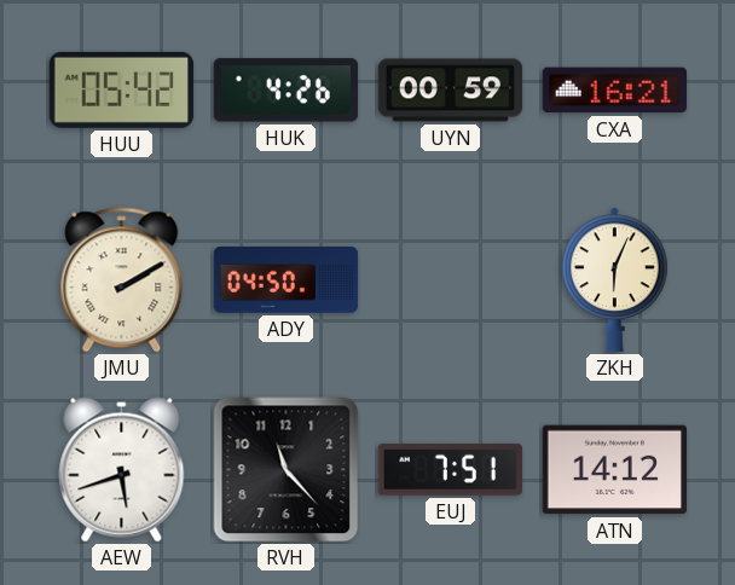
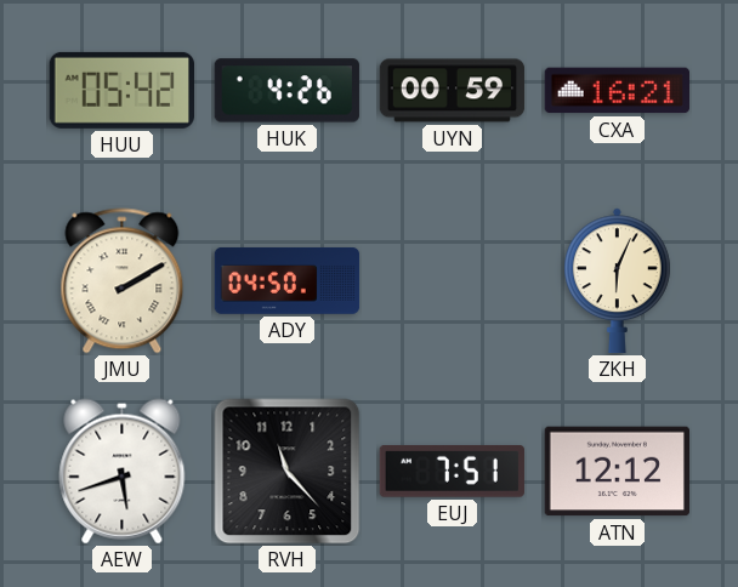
ATN: 14:12 -> 12:12 (617, 472)
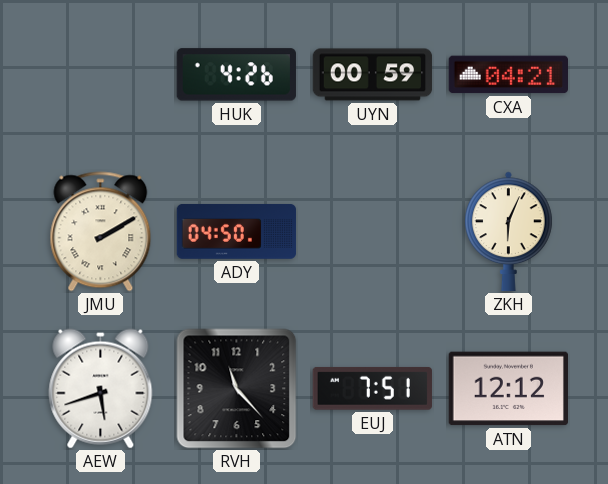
HUU: 05:42 -> none (121, 90)
CXA: 16:21 -> 04:21 (508, 75)
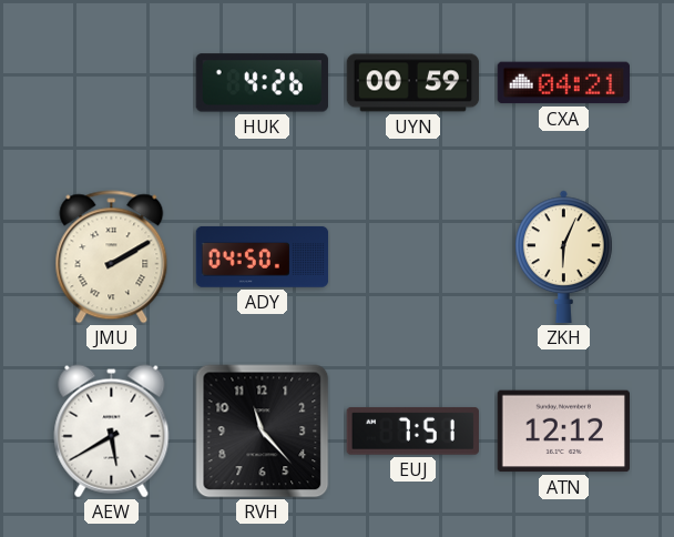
AEW: 5:42 -> 5:40 (112, 432)
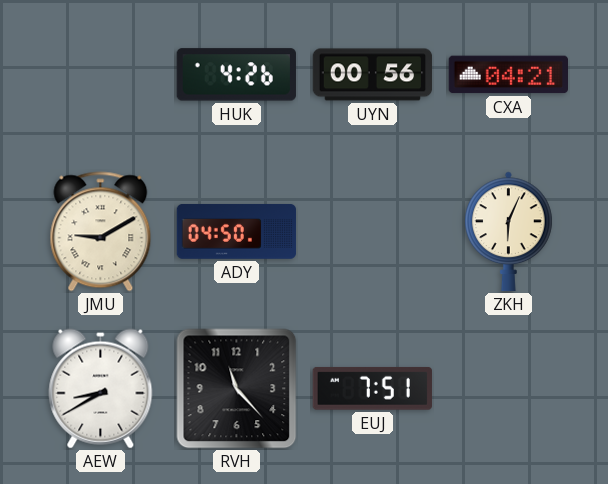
UYN: 00:59 -> 00:56 (373, 75)
JMU: 2:10 -> 9:10 (101, 232)
AEW: 5:40 -> 8:40 (101, 389)
ATN: 12:12 -> none (563, 432)
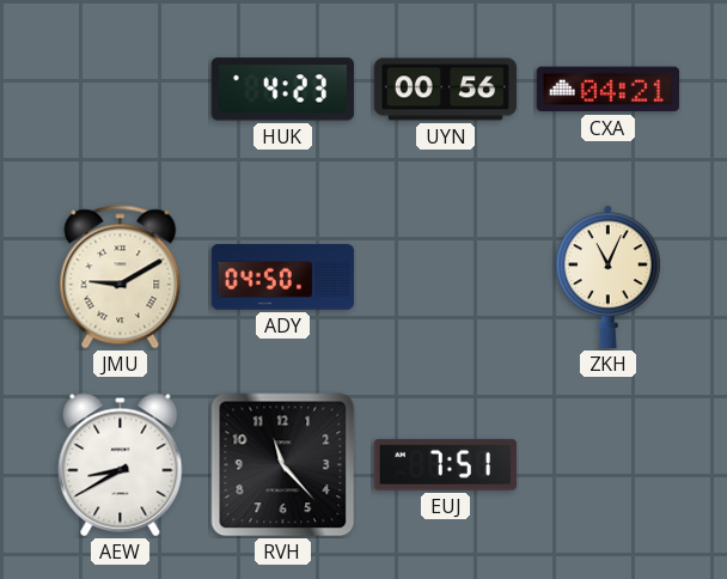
HUK: 4:26 -> 4:23 (282, 90)
ZKH: 6:04 -> 11:04 (609, 278)
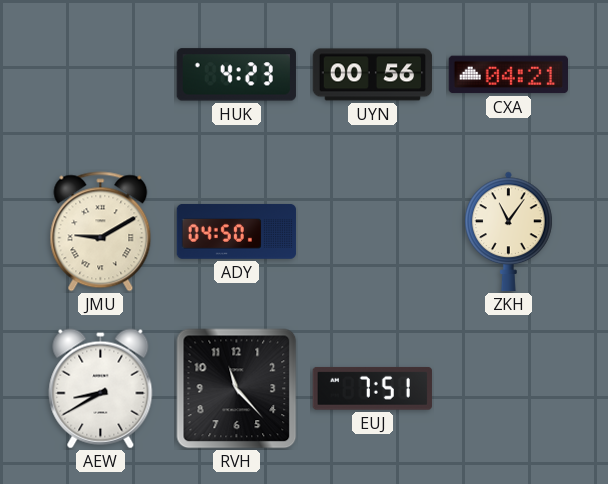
ZKH: 11:04 -> 11:06 (509, 232)
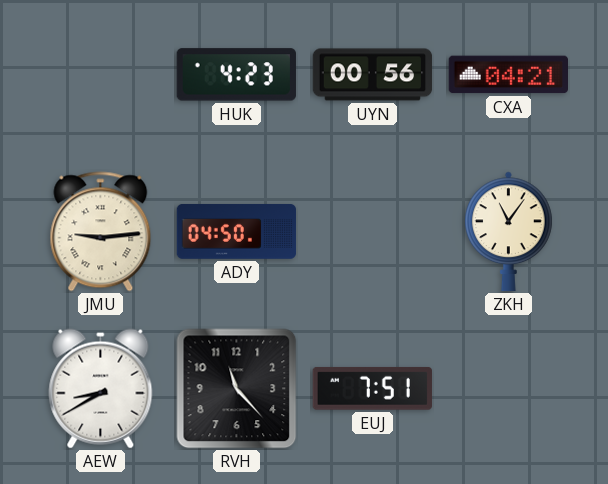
JMU: 9:10 -> 9:14 (101, 232)
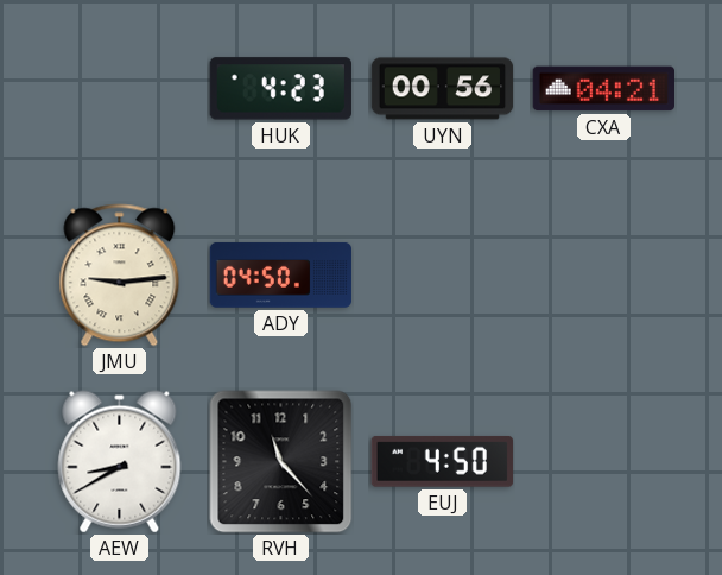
ZKH: 11:06 -> none (509, 232)
EUJ: 7:51 -> 4:50 (442, 461)
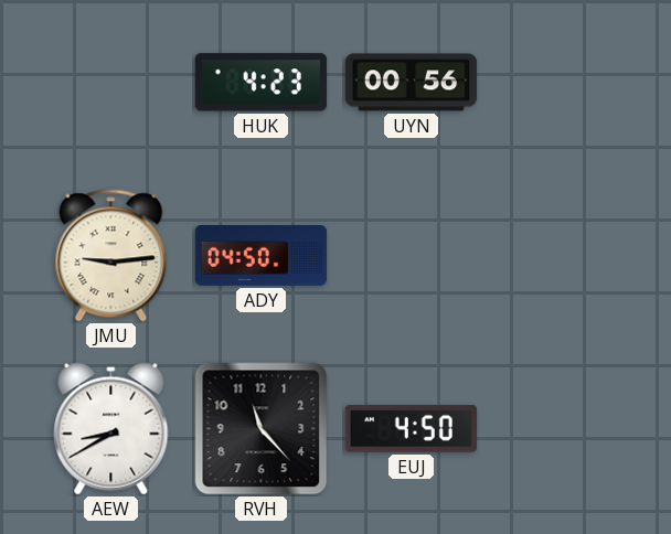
CXA: 04:21 -> none (603, 89)
